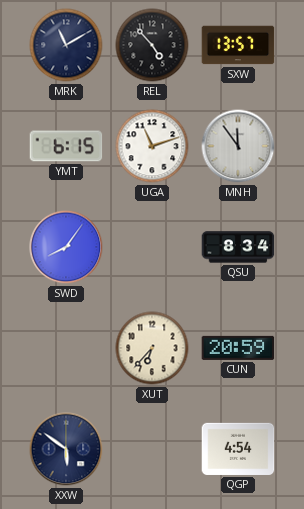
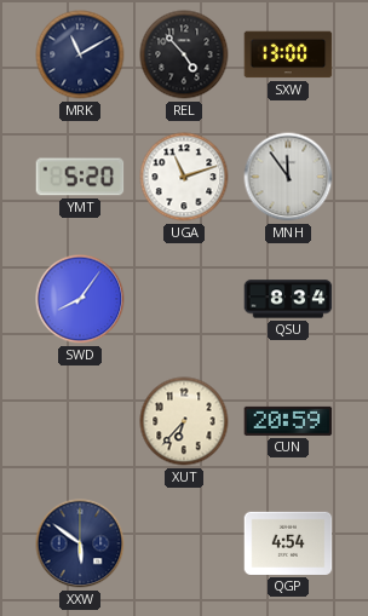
SXW: 13:57 -> 13:00 (288, 54)
YMT: 6:15 -> 5:20 (80, 177)
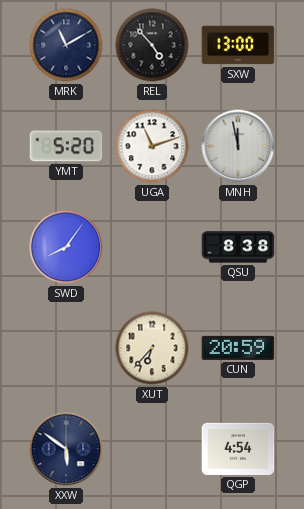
MNH: 11:54 -> 11:58 (238, 146)
QSU: 8:34 -> 8:38 (238, 247)
